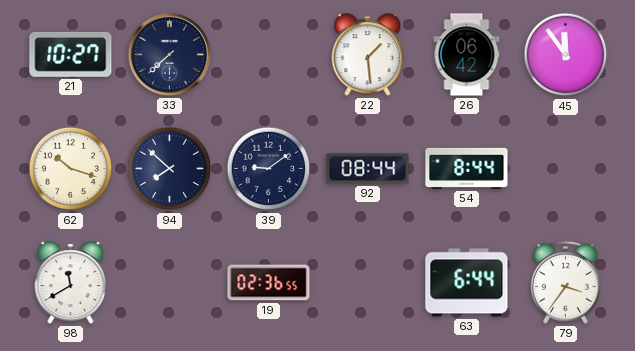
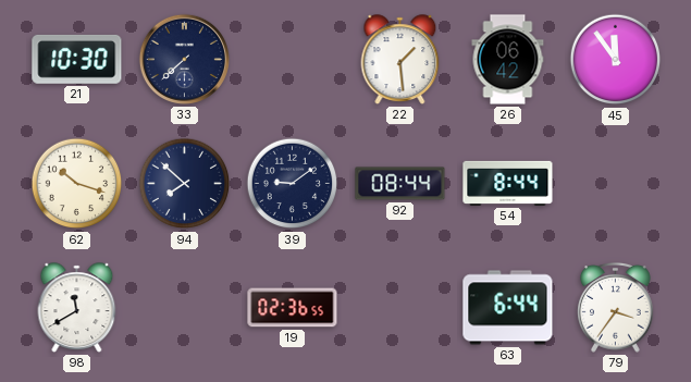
21: 10:27 -> 10:30 (77, 59)
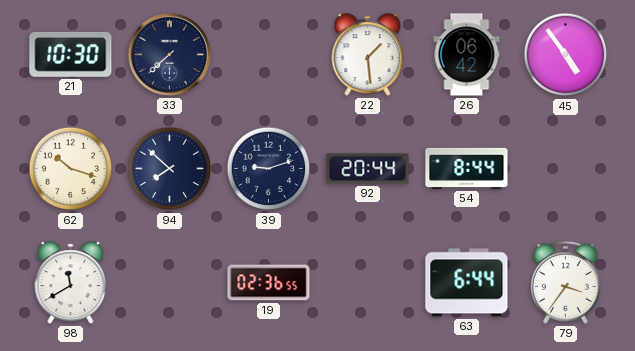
45: 11:54 -> 4:54 (566, 55)
39: 9:09 -> 9:12 (269, 169)
92: 08:44 -> 20:44 (368, 169)
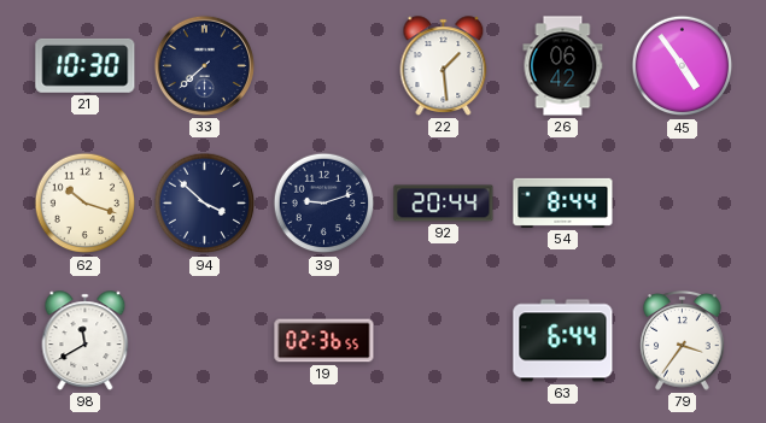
94: 7:52 -> 3:52 (205, 204)
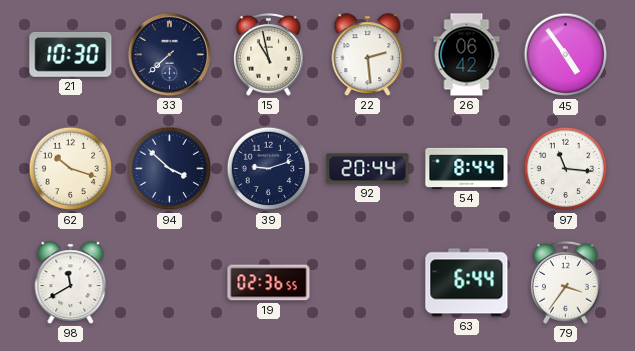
15: none -> 10:58 (269, 55)
22: 1:29 -> 2:29 (368, 55)
97: none -> 11:16 (566, 169)
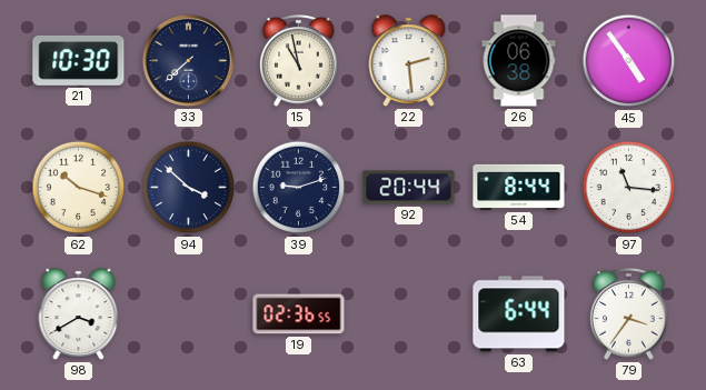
26: 06:42 -> 06:38 (519, 61)
98: 11:40 -> 3:40 (79, 314)
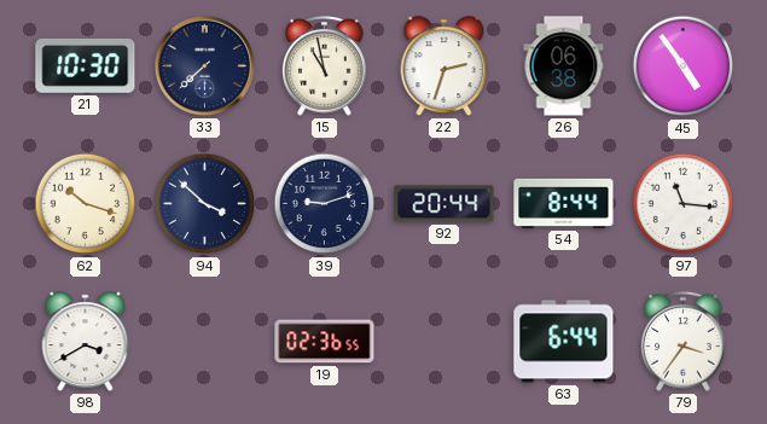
22: 2:29 -> 2:33 (444, 66)
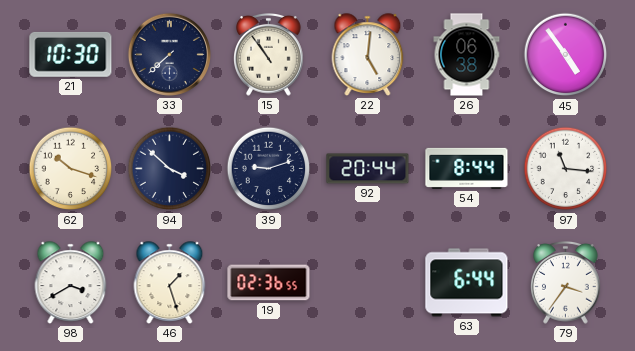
15: 10:58 -> 10:54 (269, 55)
22: 2:33 -> 5:01 (368, 55)
46: none -> 1:27 (170, 283)
